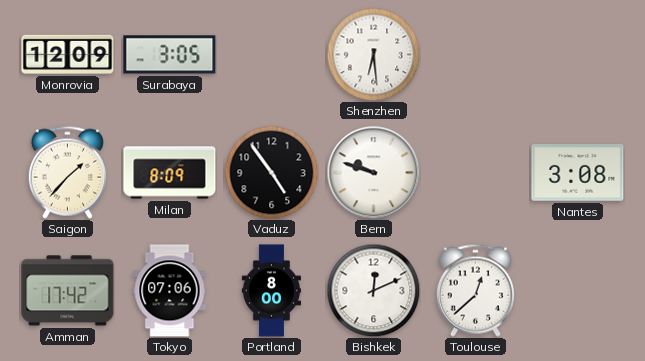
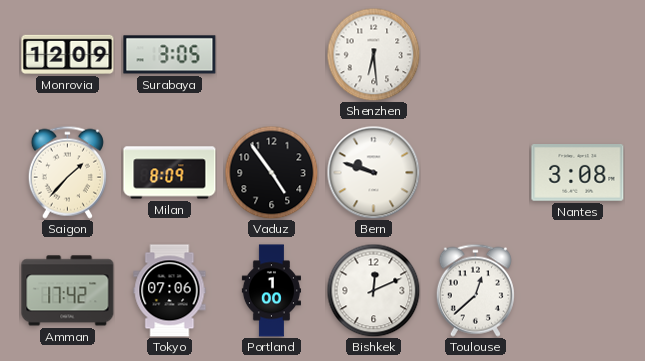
Portland: 8:00 -> 1:00 (271, 291)
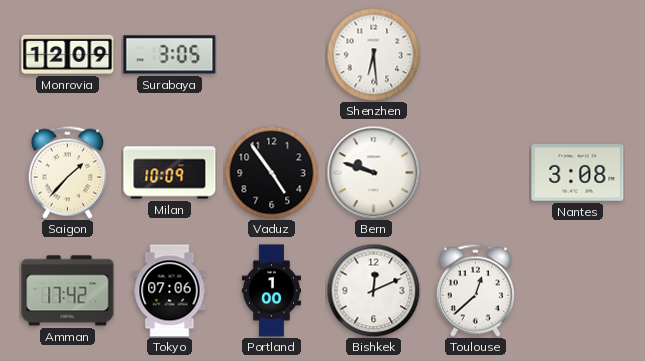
Milan: 8:09 -> 10:09 (170, 173)
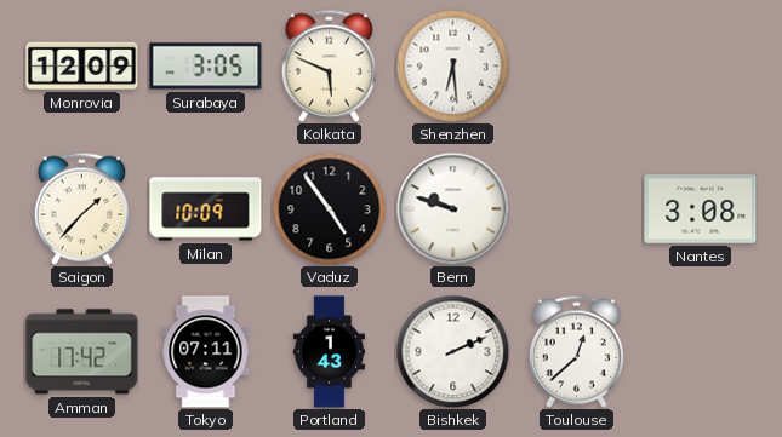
Kolkata: none -> 5:49 (329, 65)
Tokyo: 07:06 -> 07:11 (206, 352)
Portland: 1:00 -> 1:43 (329, 352)
Bishkek: 12:11 -> 2:11 (452, 351)
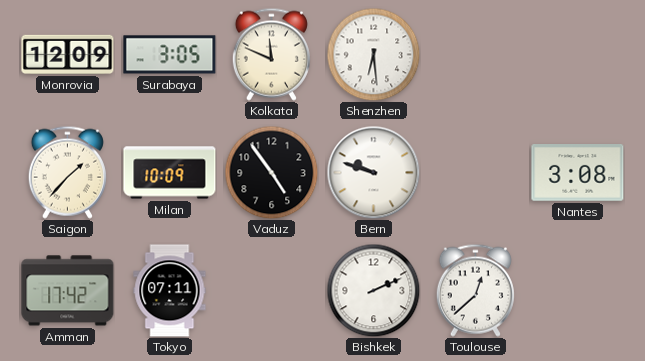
Kolkata: 5:49 -> 11:49 (271, 54)
Portland: 1:43 -> none (329, 352)
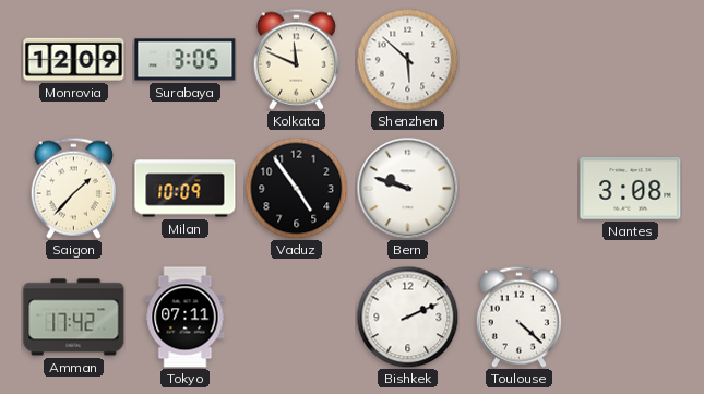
Shenzhen: 6:29 -> 5:52 (407, 59)
Toulouse: 12:38 -> 4:22 (518, 317)
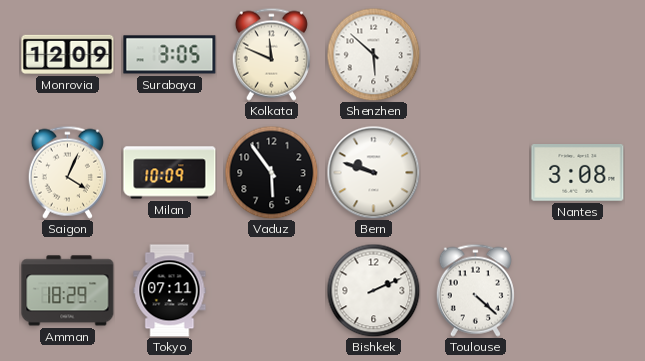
Saigon: 1:37 -> 4:04 (67, 172)
Vaduz: 4:54 -> 5:54 (271, 172)
Amman: 17:42 -> 18:29 (68, 291)
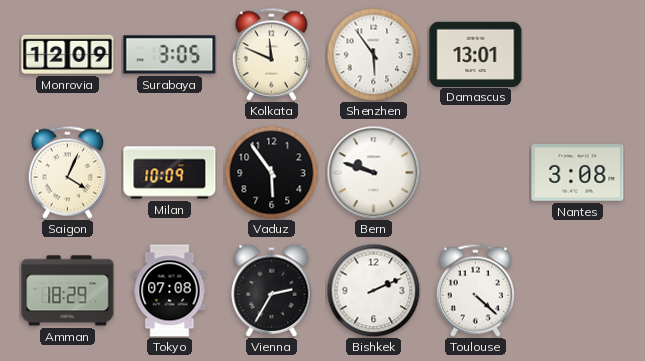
Shenzhen: 5:52 -> 5:54 (373, 54)
Damascus: none -> 13:01 (476, 54)
Tokyo: 07:11 -> 07:08 (170, 291)
Vienna: none -> 2:35 (272, 290)
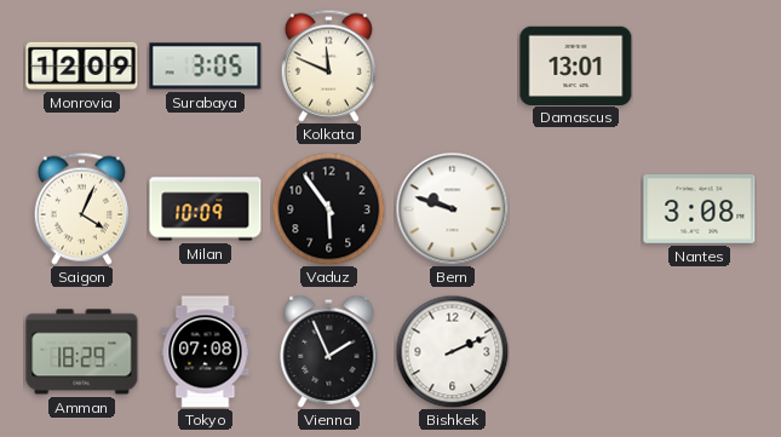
Shenzhen: 5:54 -> none (373, 54)
Vienna: 2:35 -> 1:56 (329, 351)
Toulouse: 4:22 -> none (475, 290)
